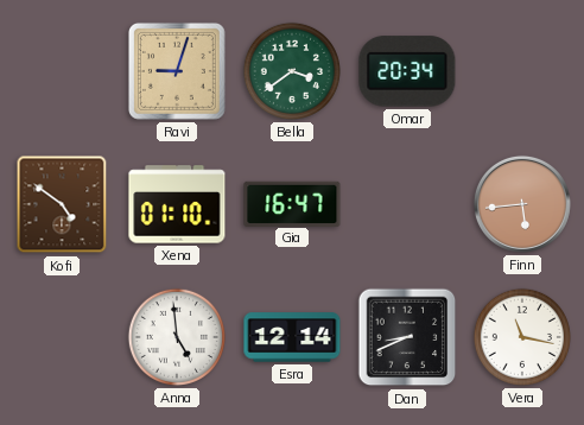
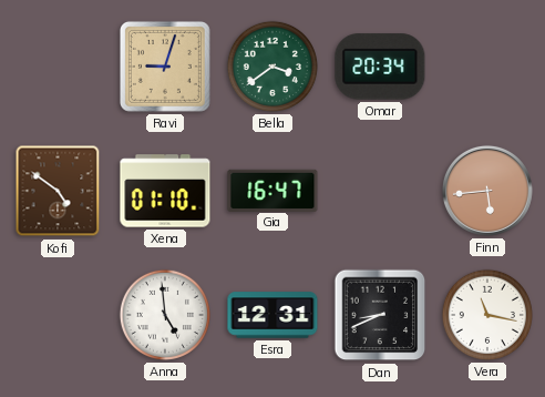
Esra: 12:14 -> 12:31 (272, 315)
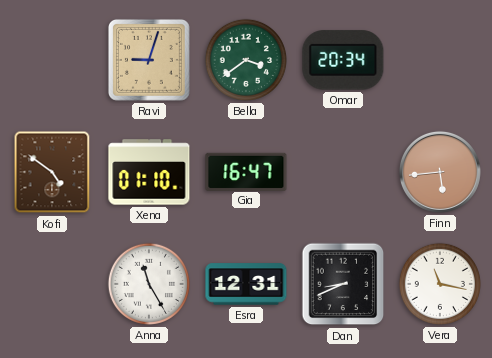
Anna: 4:59 -> 11:25 (149, 284)
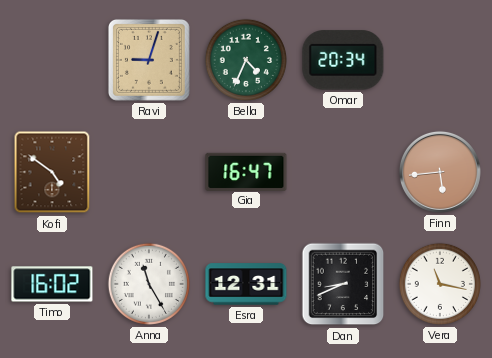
Bella: 3:39 -> 4:34 (246, 60)
Xena: 01:10 -> none (149, 172)
Timo: none -> 16:02 (52, 284)
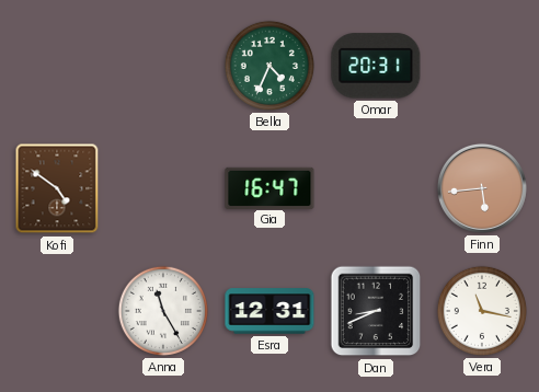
Ravi: 9:03 -> none (149, 60)
Omar: 20:34 -> 20:31 (376, 66)
Timo: 16:02 -> none (52, 284)
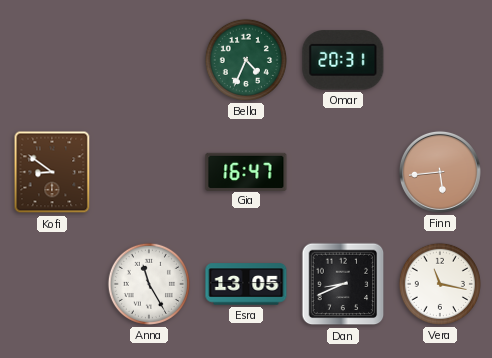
Kofi: 4:51 -> 8:51 (52, 172)
Esra: 12:31 -> 13:05 (246, 284)
